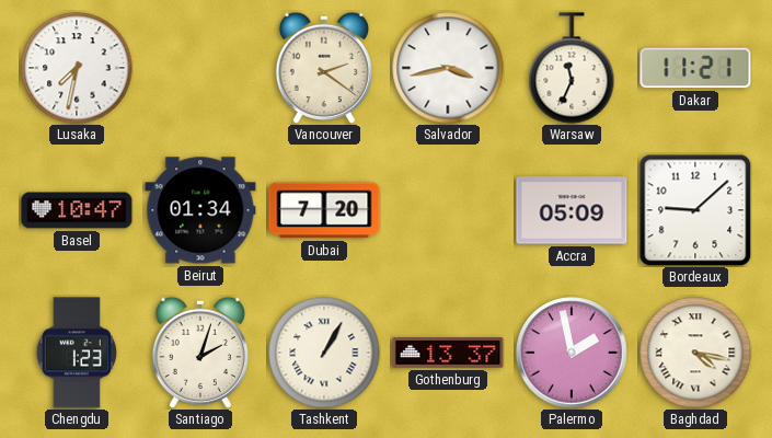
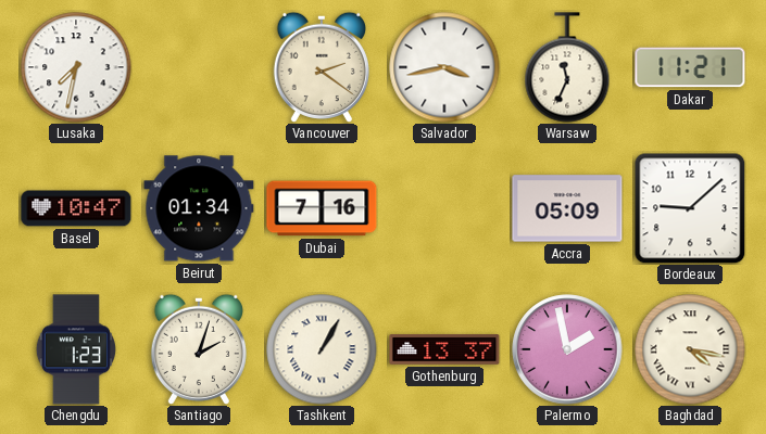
Dubai: 7:20 -> 7:16 (322, 208)
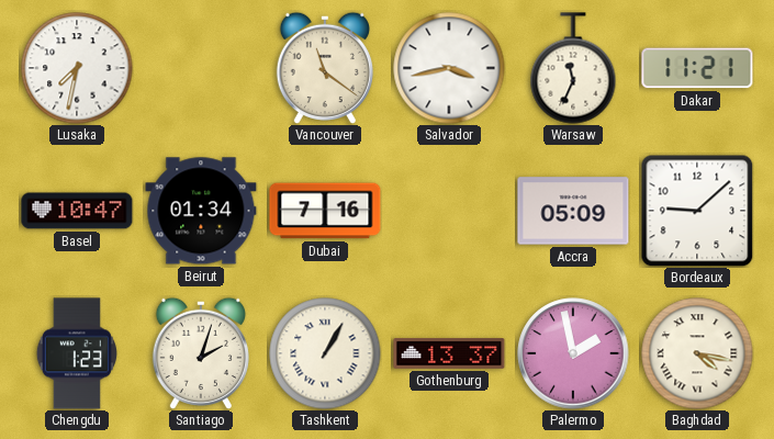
Vancouver: 2:21 -> 11:21 (325, 68)
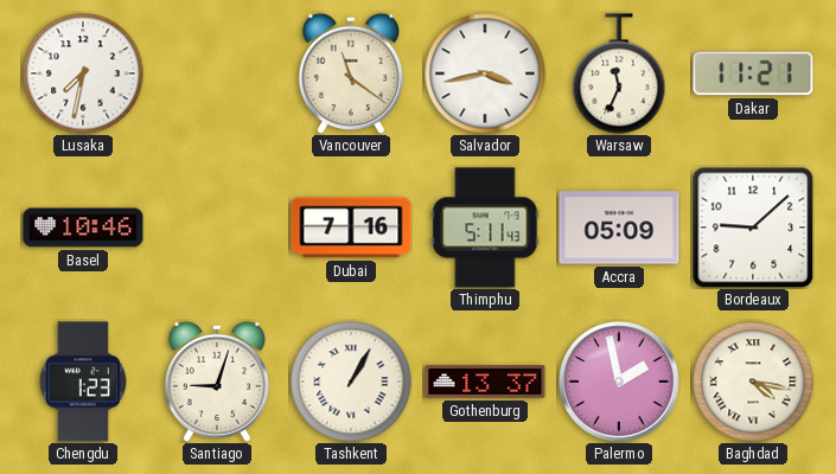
Basel: 10:47 -> 10:46 (83, 228)
Beirut: 01:34 -> none (201, 211)
Thimphu: none -> 5:11 (485, 228)
Santiago: 2:03 -> 9:03 (217, 382)
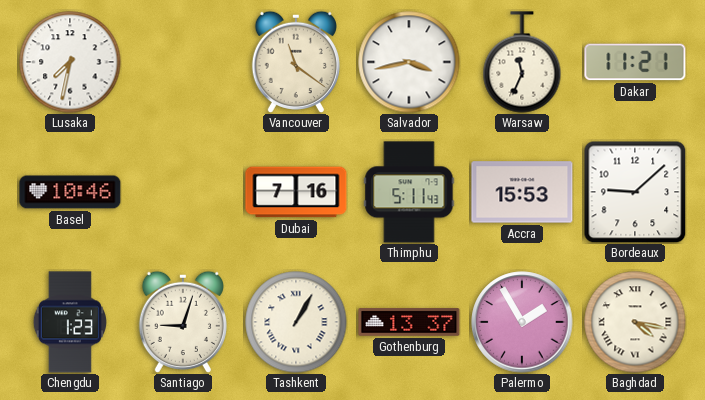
Accra: 05:09 -> 15:53 (522, 192)
Palermo: 1:58 -> 1:55 (522, 322)
